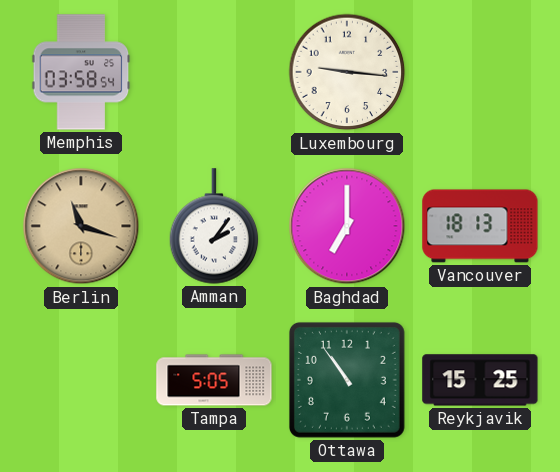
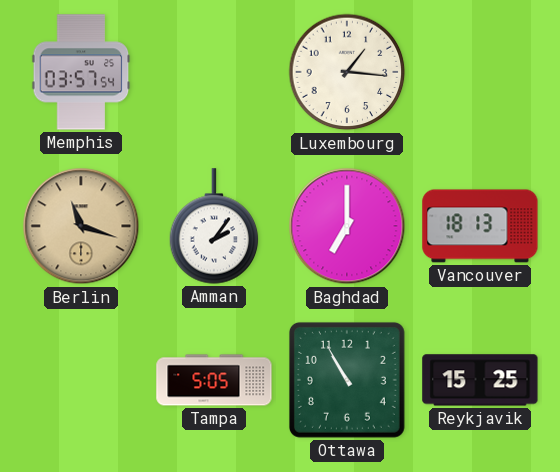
Memphis: 03:58 -> 03:57 (81, 72)
Luxembourg: 9:16 -> 1:16 (347, 72)
Ottawa: 10:54 -> 10:55 (347, 380)
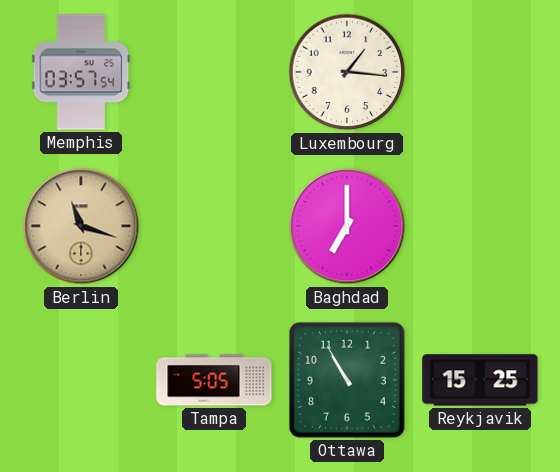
Amman: 2:06 -> none (214, 226)
Vancouver: 18:13 -> none (480, 226)
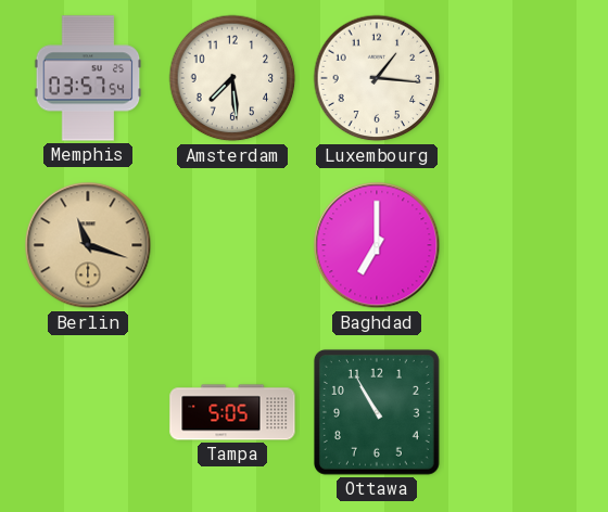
Amsterdam: none -> 7:29 (232, 78)
Reykjavik: 15:25 -> none (480, 380)
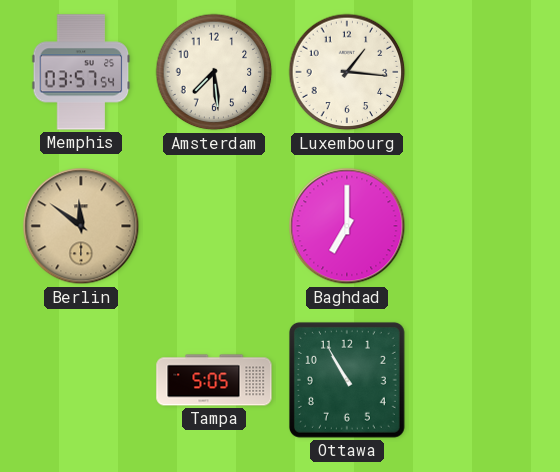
Berlin: 11:18 -> 11:51 (81, 226)
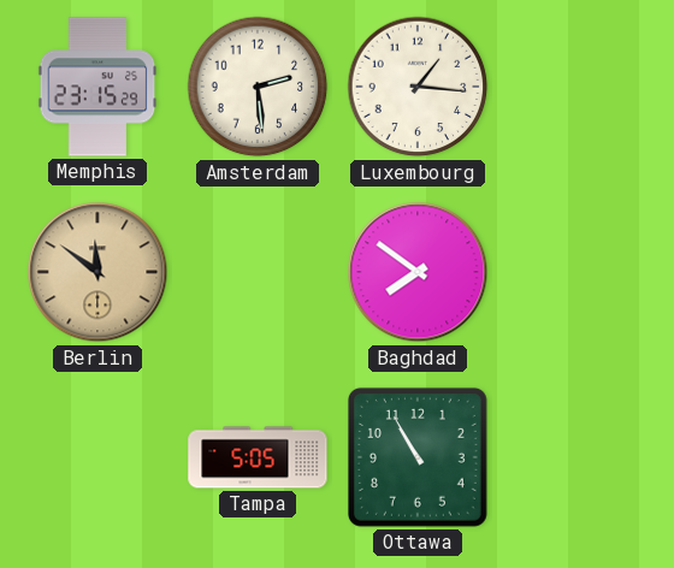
Memphis: 03:57 -> 23:15 (97, 87)
Amsterdam: 7:29 -> 2:29 (258, 87)
Baghdad: 7:00 -> 7:51 (418, 272)
